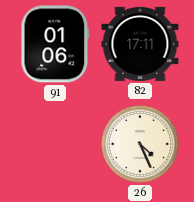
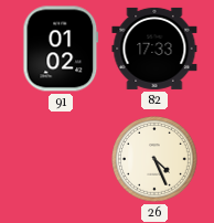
91: 01:06 -> 01:02 (61, 49)
82: 17:11 -> 17:33 (154, 49)
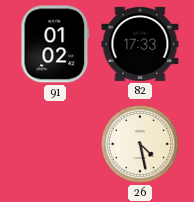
26: 4:26 -> 4:28 (140, 144)
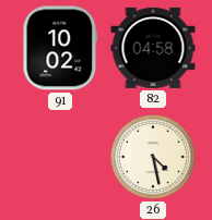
91: 01:02 -> 10:02 (60, 48)
82: 17:33 -> 04:58 (153, 48)
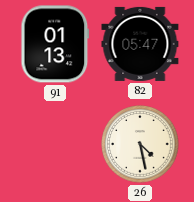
91: 10:02 -> 01:13 (55, 44)
82: 04:58 -> 05:47 (140, 44)
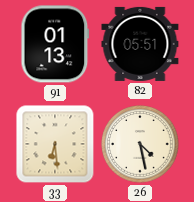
82: 05:47 -> 05:51 (140, 44)
33: none -> 6:29 (55, 144)
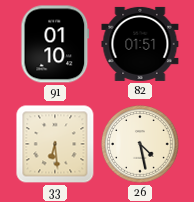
91: 01:13 -> 01:10 (55, 44)
82: 05:51 -> 01:51 (140, 44)
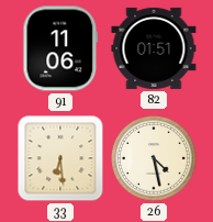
91: 01:10 -> 11:06 (60, 48)
